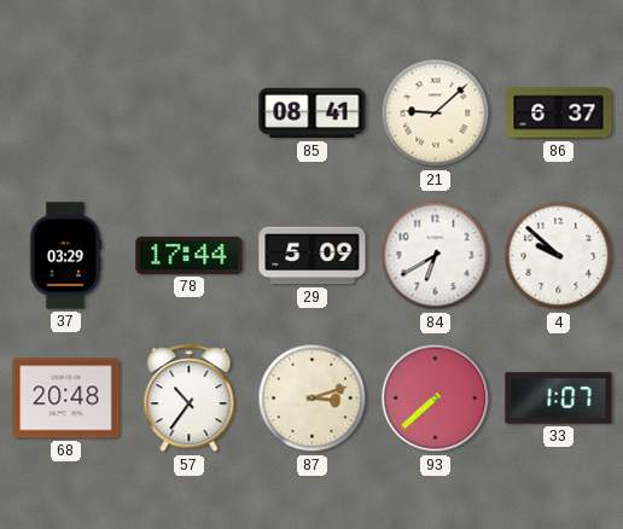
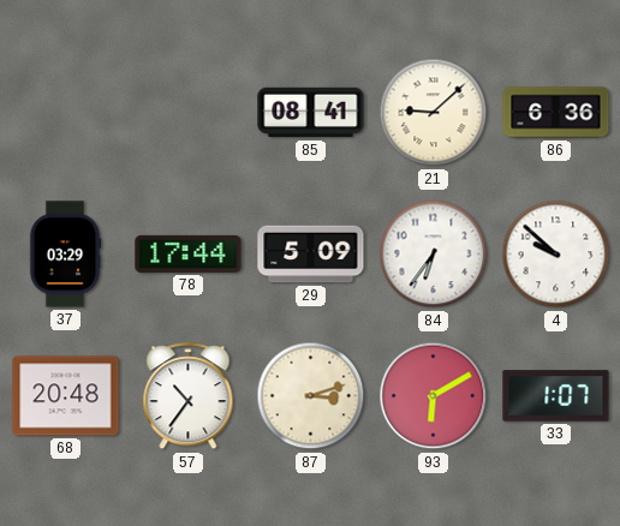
86: 6:37 -> 6:36 (556, 113)
84: 6:40 -> 6:36 (434, 255)
93: 7:38 -> 6:10 (434, 396)
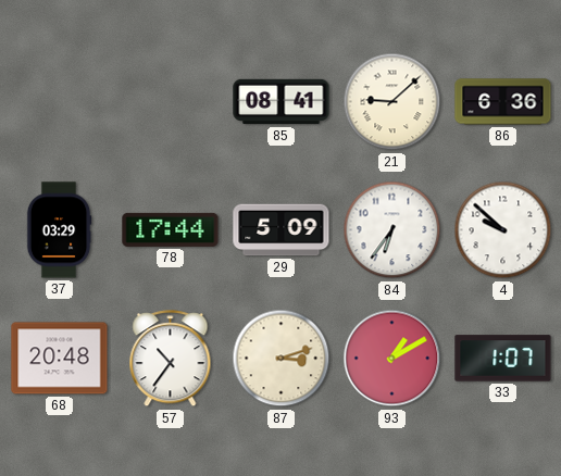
93: 6:10 -> 1:10 (392, 359)
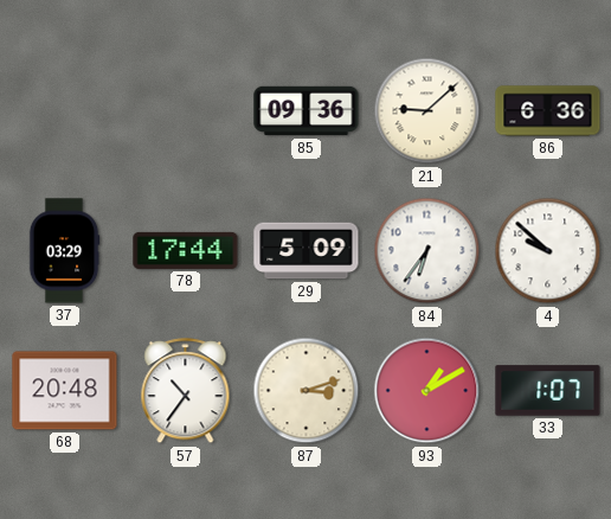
85: 08:41 -> 09:36 (307, 111)
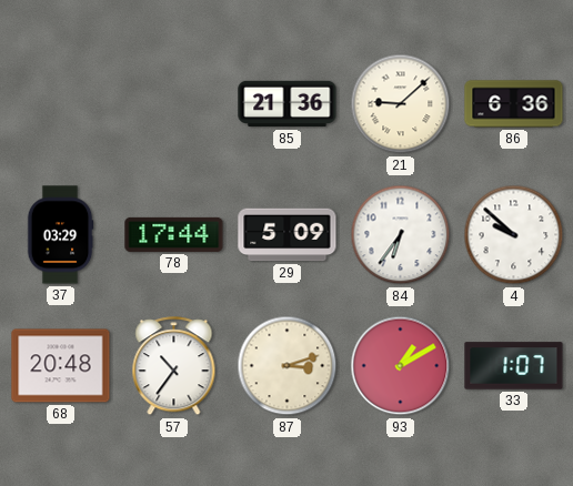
85: 09:36 -> 21:36 (288, 104)
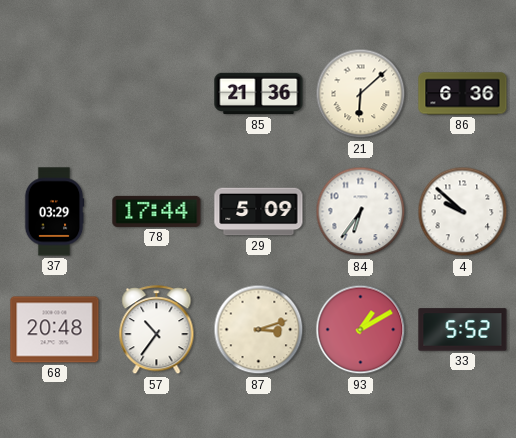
21: 9:08 -> 6:08 (361, 94)
33: 1:07 -> 5:52 (463, 330)
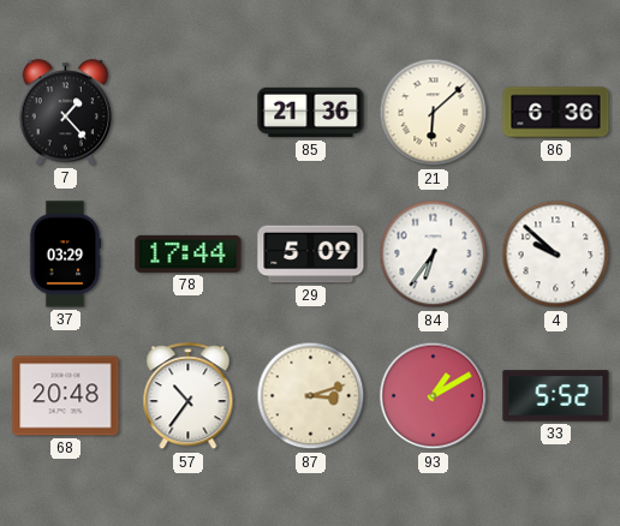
7: none -> 1:23 (66, 113)
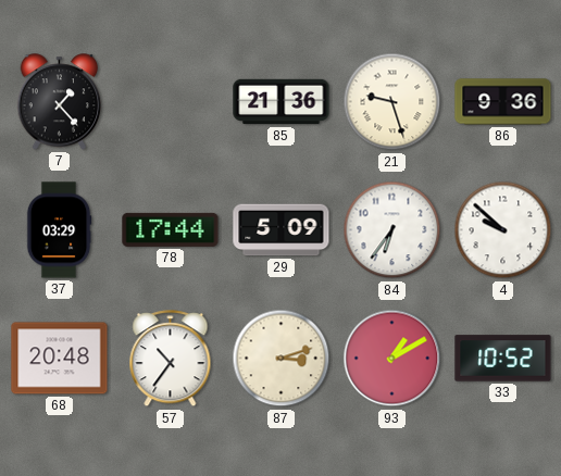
21: 6:08 -> 9:27 (392, 102)
86: 6:36 -> 9:36 (503, 102)
33: 5:52 -> 10:52 (503, 359)
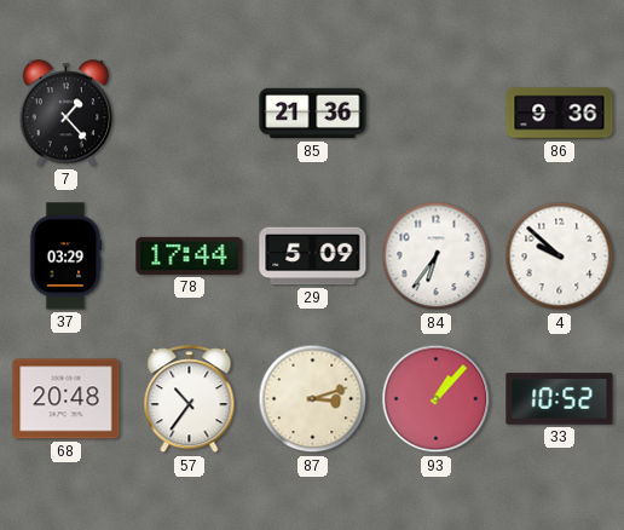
21: 9:27 -> none (392, 102)
93: 1:10 -> 1:07 (437, 399)
